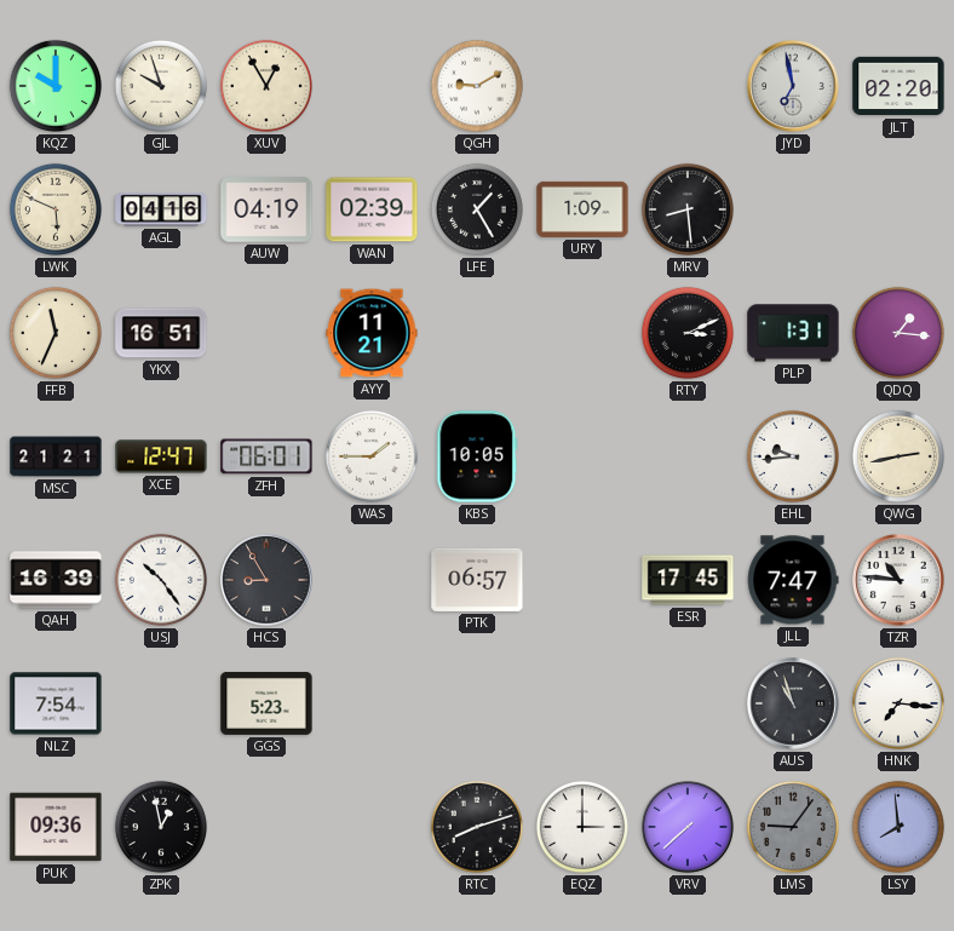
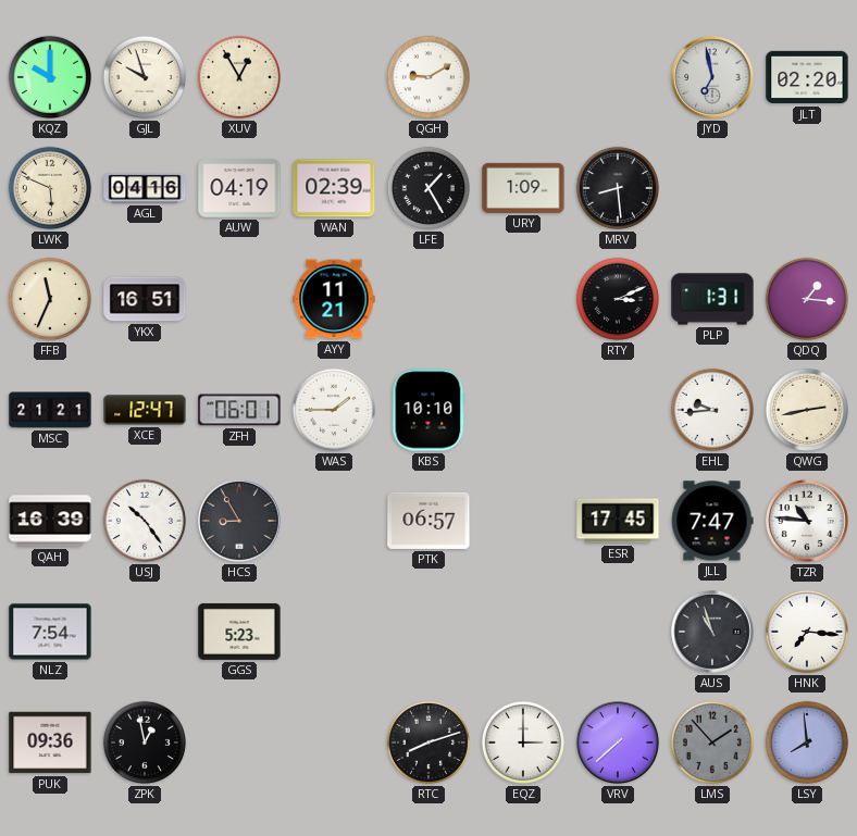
KBS: 10:05 -> 10:10 (428, 410)
LMS: 9:06 -> 1:53 (712, 743)
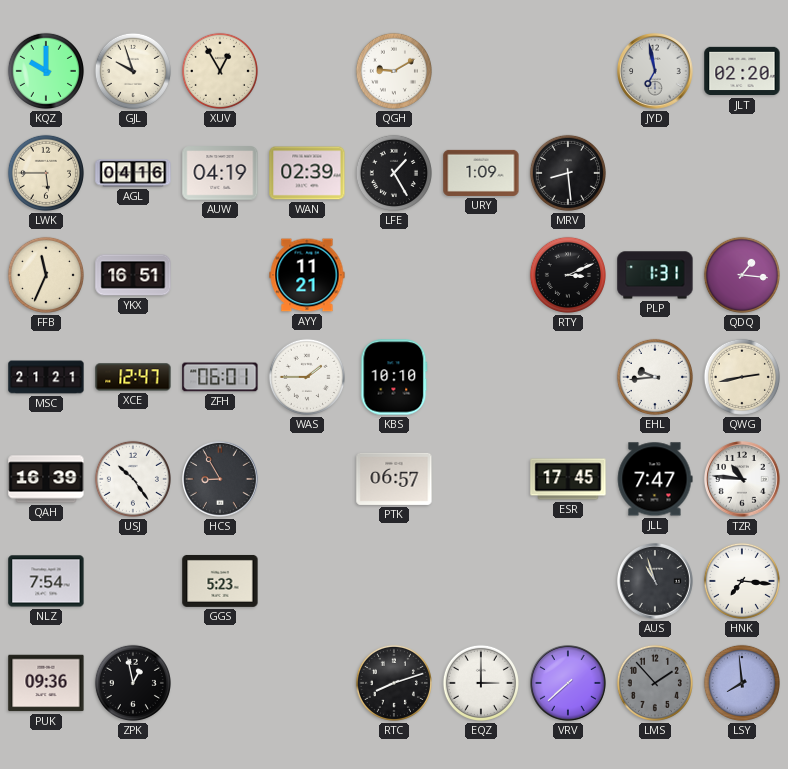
LWK: 5:49 -> 5:45 (46, 173)
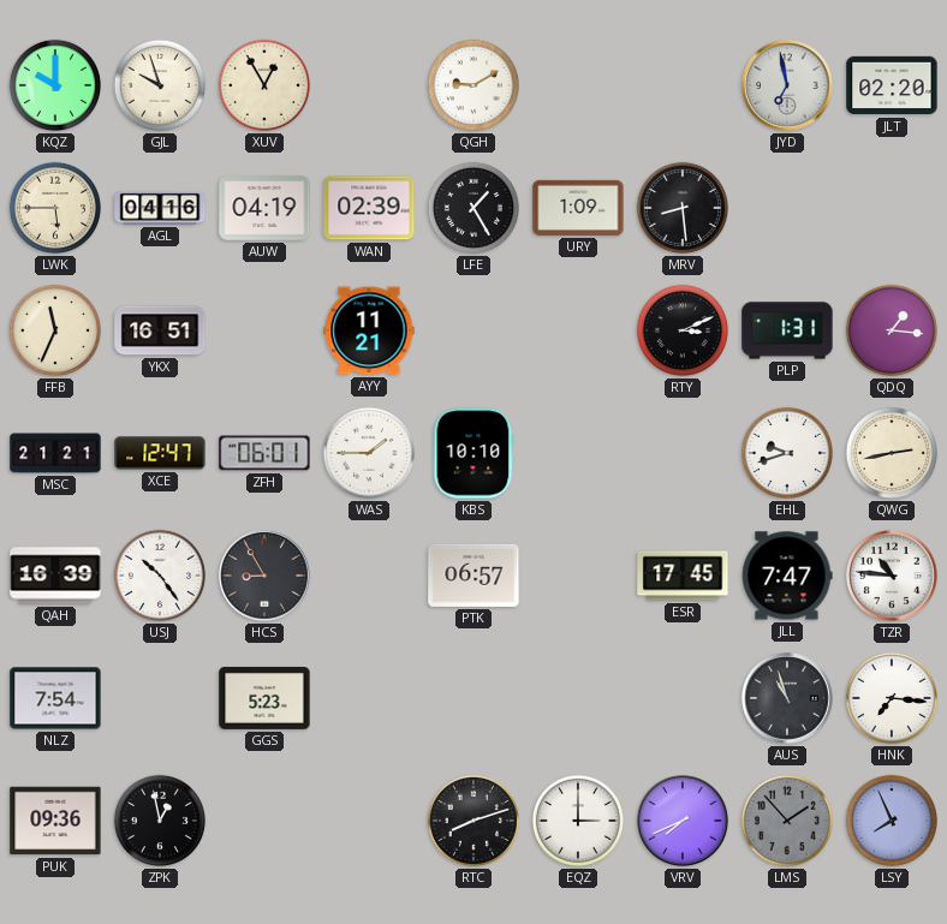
EHL: 9:44 -> 9:42 (787, 453)
VRV: 7:38 -> 7:41 (683, 821)
LSY: 7:59 -> 7:56 (892, 821)
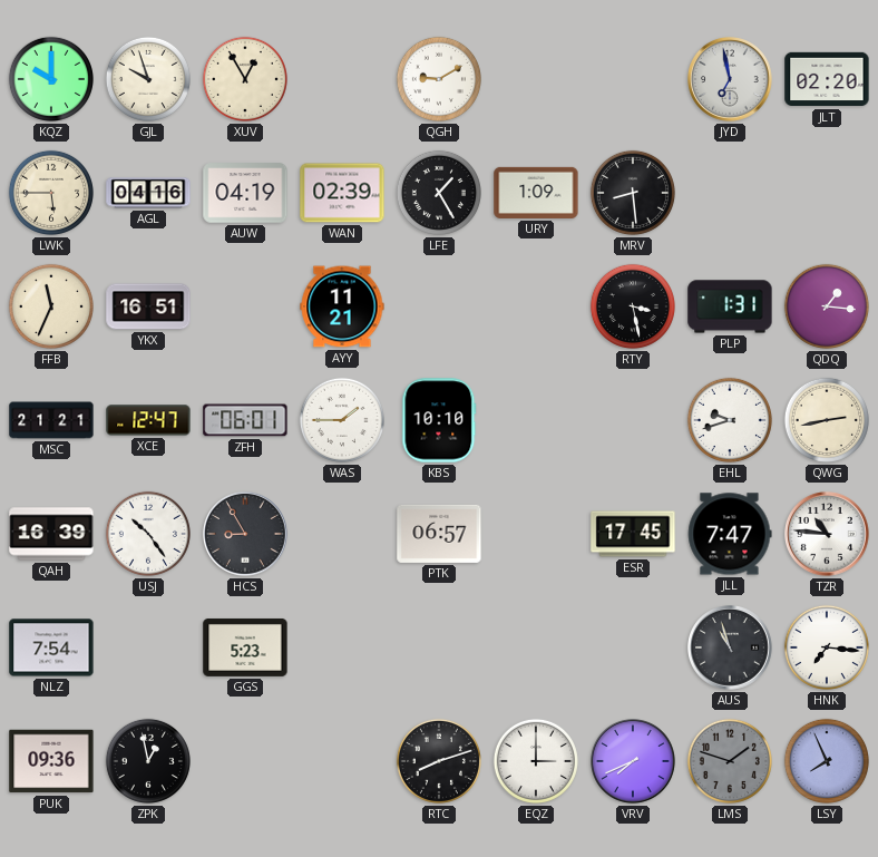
RTY: 3:11 -> 3:28 (633, 306)
LMS: 1:53 -> 1:48 (730, 761)
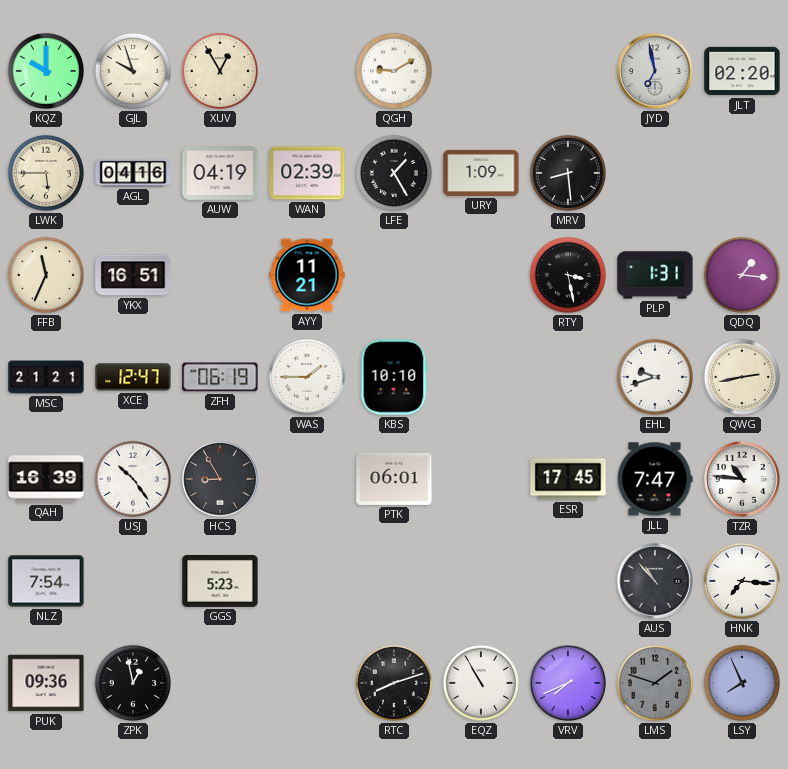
ZFH: 06:01 -> 06:19 (220, 377)
PTK: 06:57 -> 06:01 (394, 479)
AUS: 10:57 -> 10:53 (655, 581)
EQZ: 3:00 -> 10:55 (481, 683)
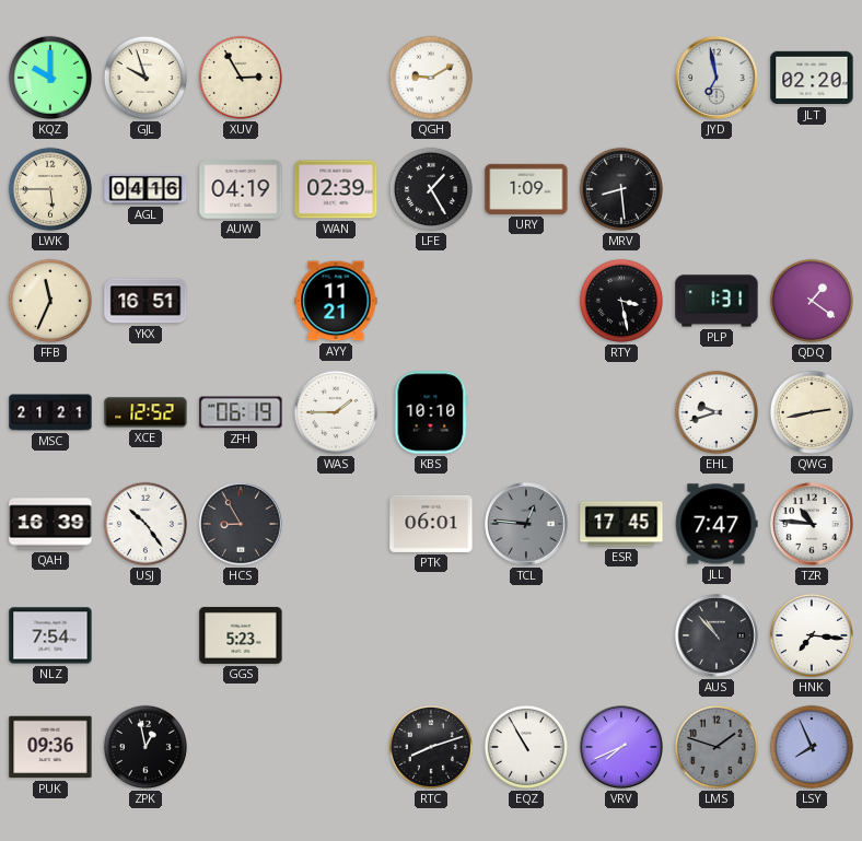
XUV: 12:55 -> 2:55 (241, 78)
QDQ: 1:16 -> 1:21 (812, 301)
XCE: 12:47 -> 12:52 (145, 412)
TCL: none -> 12:46 (526, 524)
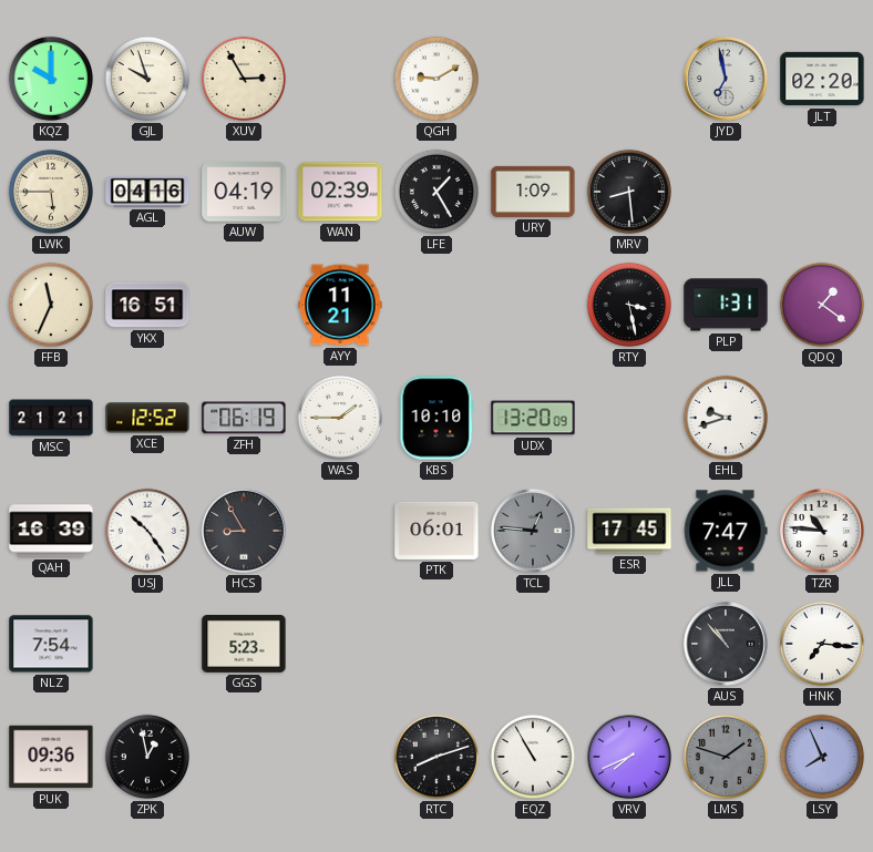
UDX: none -> 13:20 (533, 418)
QWG: 2:43 -> none (812, 412)
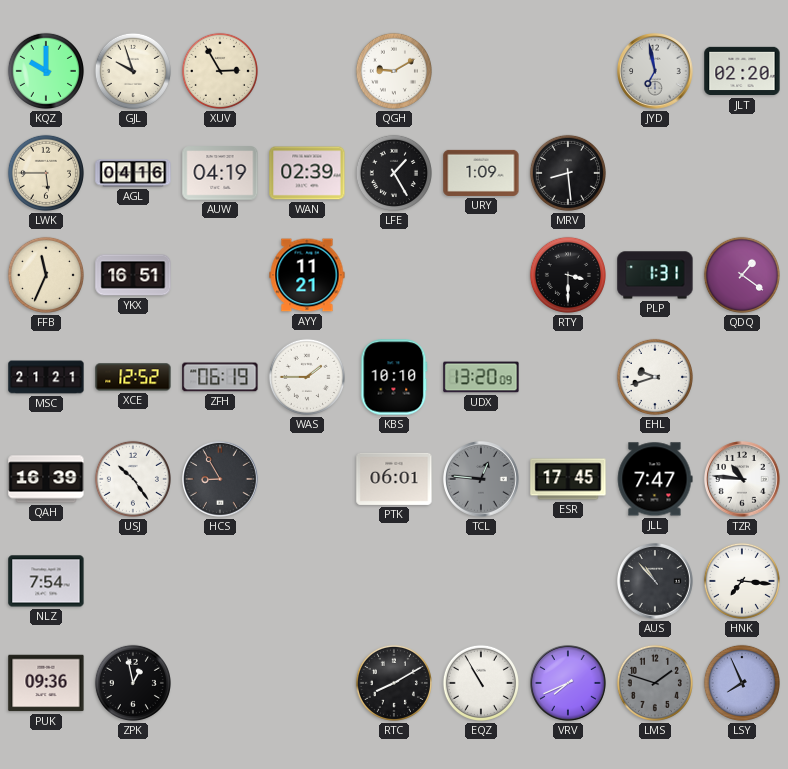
RTY: 3:28 -> 3:30 (568, 275)
GGS: 5:23 -> none (244, 644)
RTC: 8:12 -> 8:10 (394, 683)
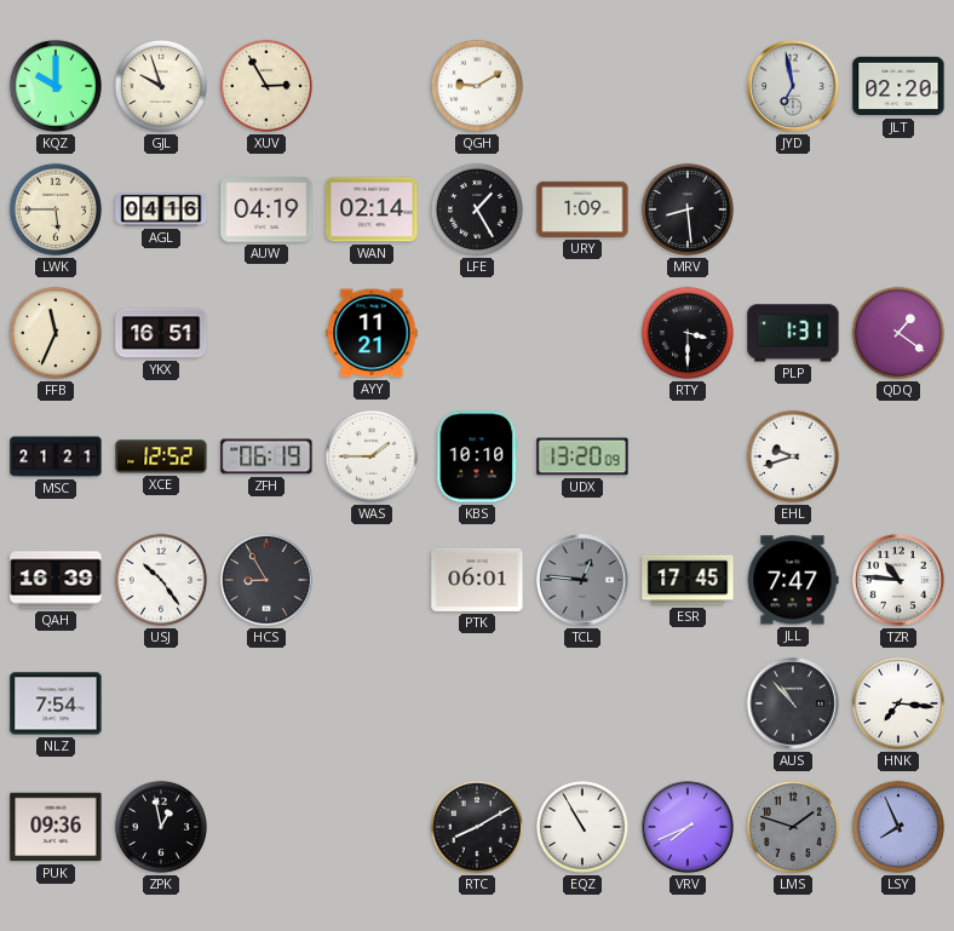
WAN: 02:39 -> 02:14 (372, 209)
